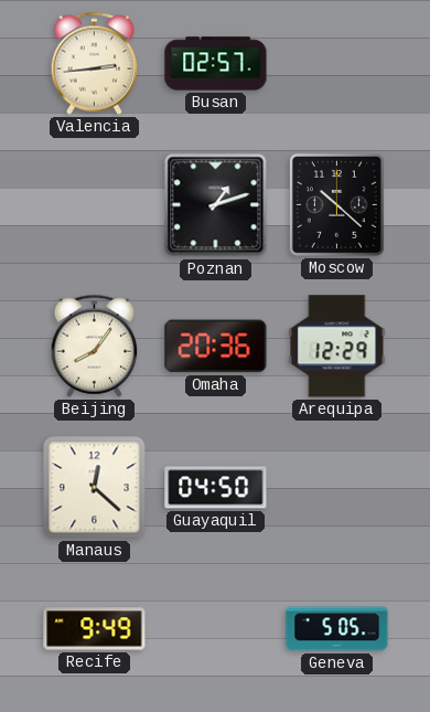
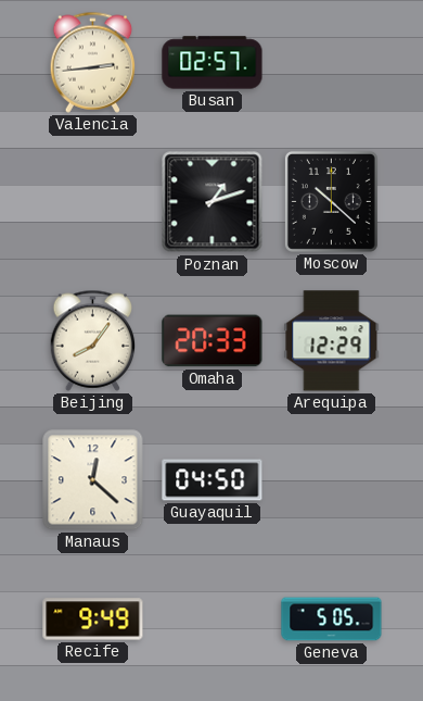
Omaha: 20:36 -> 20:33 (213, 341)
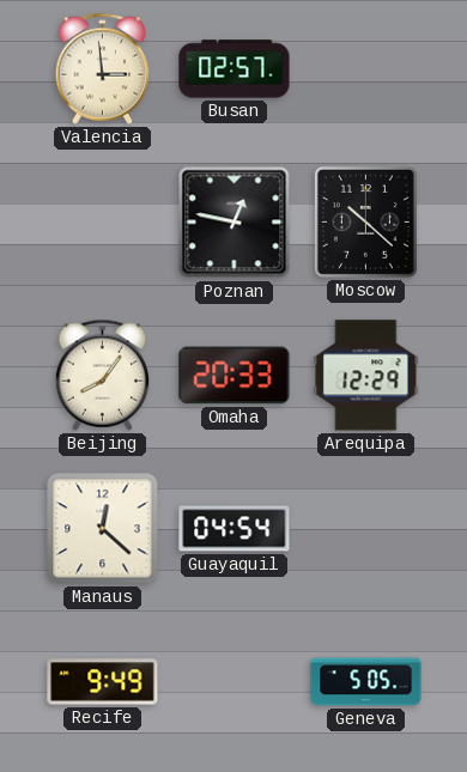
Valencia: 2:44 -> 2:59 (103, 68)
Poznan: 1:12 -> 12:47 (235, 223)
Guayaquil: 04:50 -> 04:54 (235, 529)
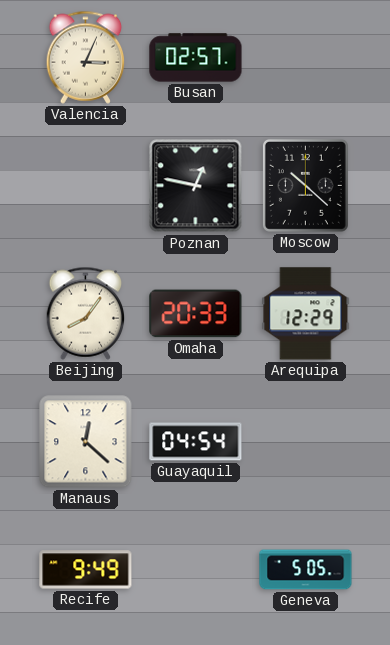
Valencia: 2:59 -> 3:04 (86, 57)
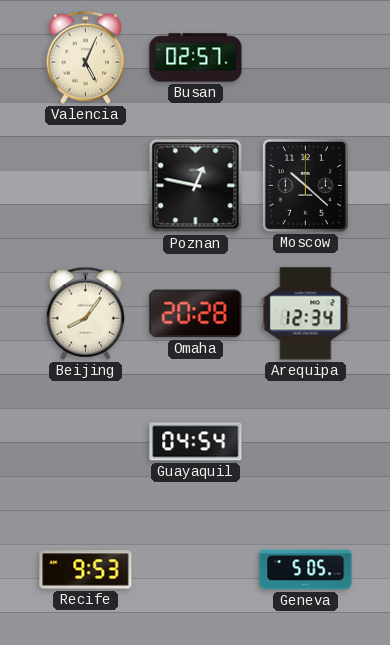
Valencia: 3:04 -> 5:04 (86, 57)
Omaha: 20:33 -> 20:28 (196, 314)
Arequipa: 12:29 -> 12:34 (306, 314)
Manaus: 12:22 -> none (86, 442)
Recife: 9:49 -> 9:53 (86, 570)
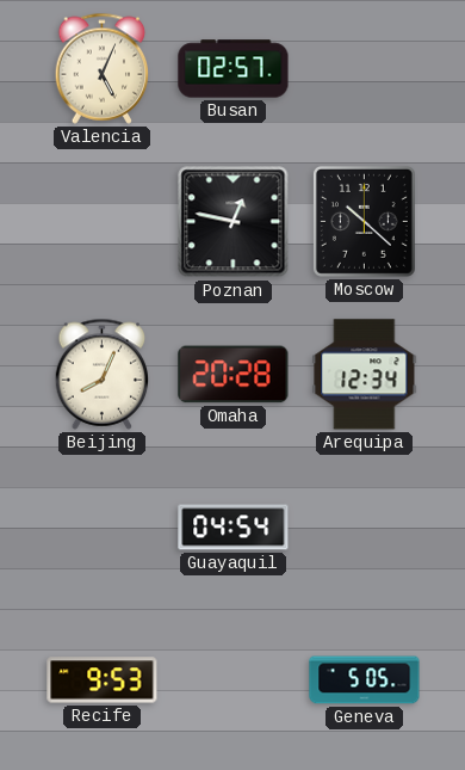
Beijing: 8:06 -> 8:04 (103, 374)
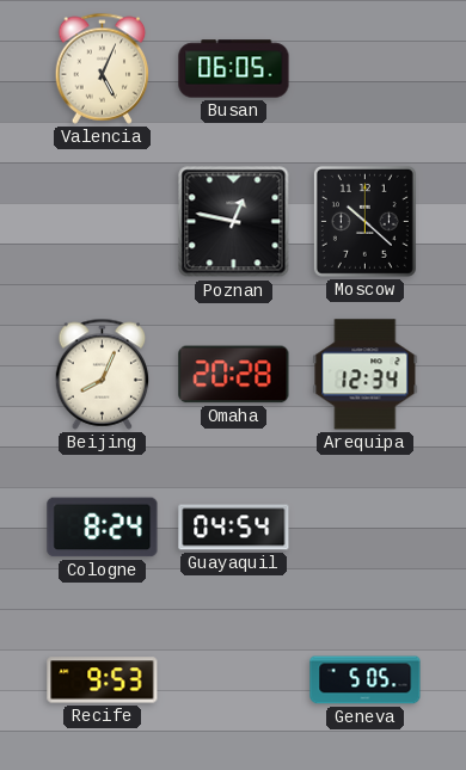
Busan: 02:57 -> 06:05 (234, 69)
Cologne: none -> 8:24 (103, 528)
